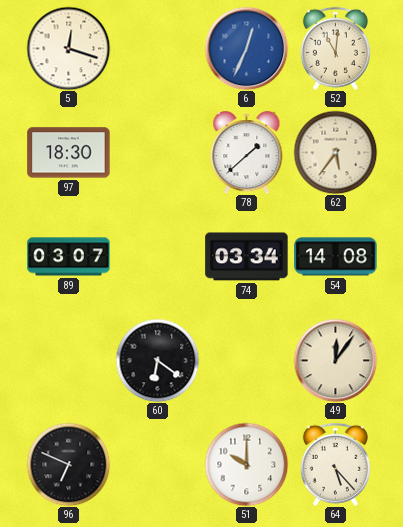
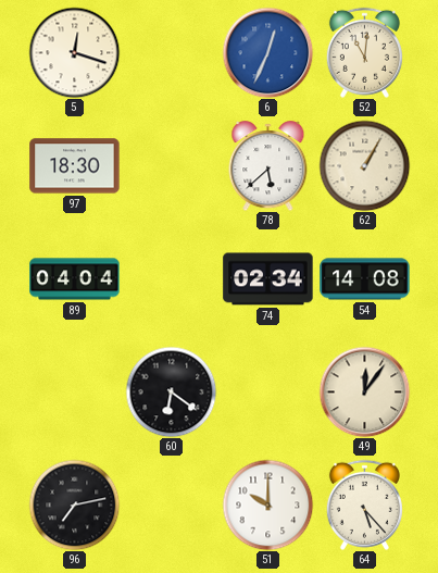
78: 1:38 -> 5:38 (268, 166)
62: 5:36 -> 1:05 (364, 165)
89: 03:07 -> 04:04 (75, 279)
74: 03:34 -> 02:34 (268, 279)
96: 6:49 -> 7:13 (74, 505)
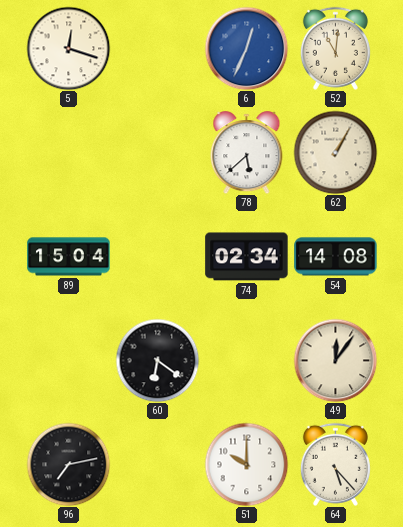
97: 18:30 -> none (75, 166)
89: 04:04 -> 15:04 (69, 257)
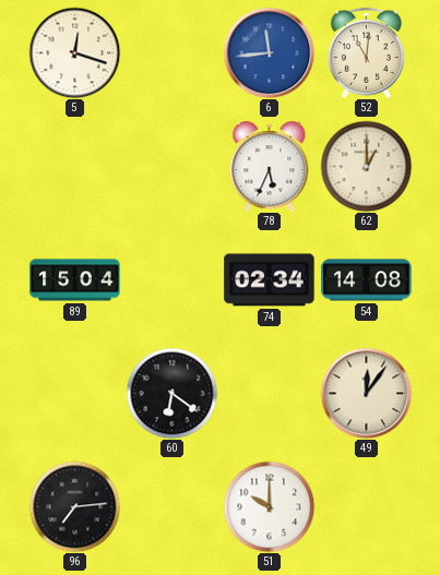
6: 12:34 -> 11:44 (269, 52)
78: 5:38 -> 5:34 (270, 167)
62: 1:05 -> 1:00 (366, 166)
96: 7:13 -> 7:14 (74, 506)
64: 5:23 -> none (335, 464)
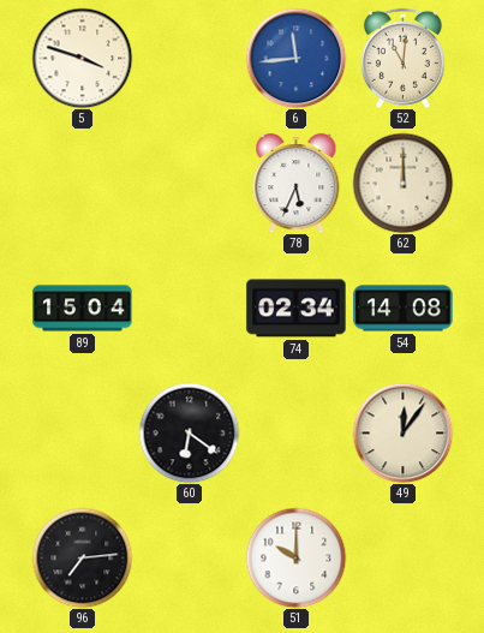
5: 12:18 -> 3:48 (82, 58)
62: 1:00 -> 12:00 (402, 183)
